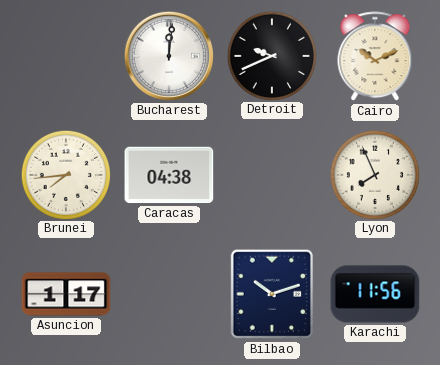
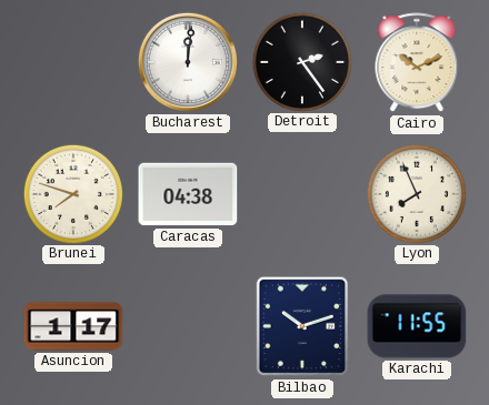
Detroit: 9:41 -> 2:24 (301, 61)
Brunei: 7:44 -> 7:48 (72, 193)
Karachi: 11:56 -> 11:55 (417, 326)
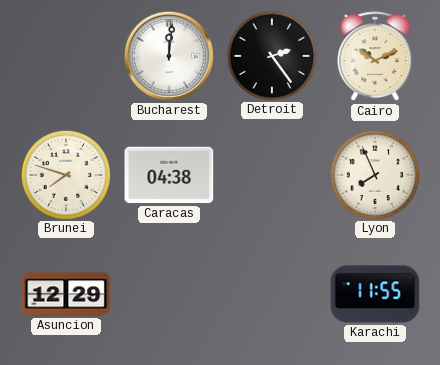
Asuncion: 1:17 -> 12:29 (66, 294)
Bilbao: 10:12 -> none (302, 326)
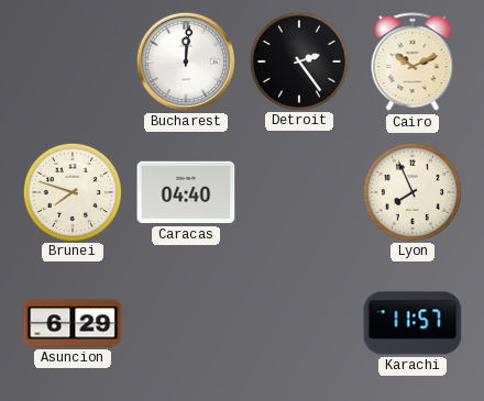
Caracas: 04:38 -> 04:40 (186, 192)
Asuncion: 12:29 -> 6:29 (73, 323)
Karachi: 11:55 -> 11:57 (413, 323)
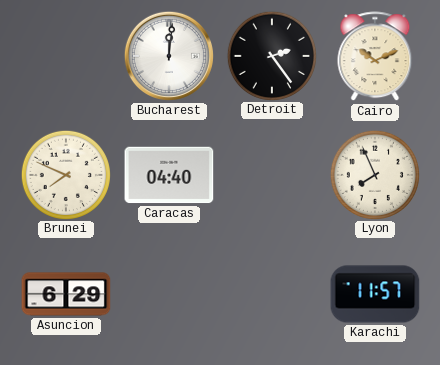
Brunei: 7:48 -> 7:49 (65, 174)
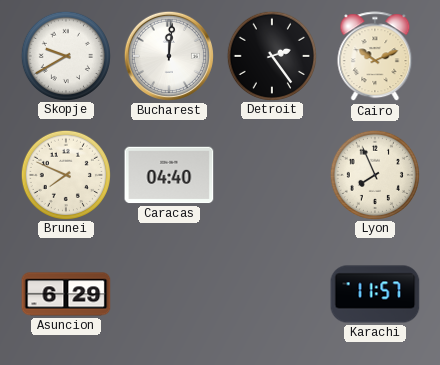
Skopje: none -> 9:40 (65, 55)
